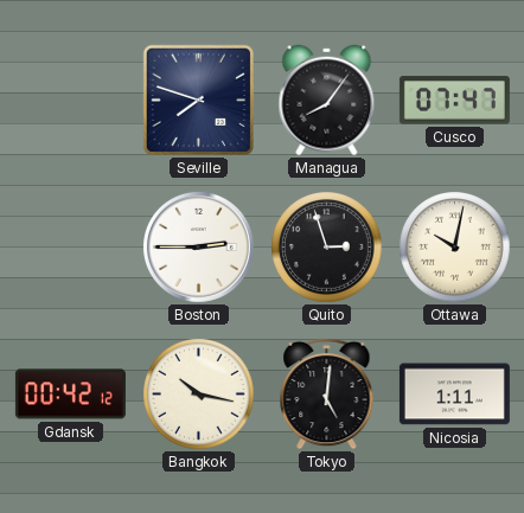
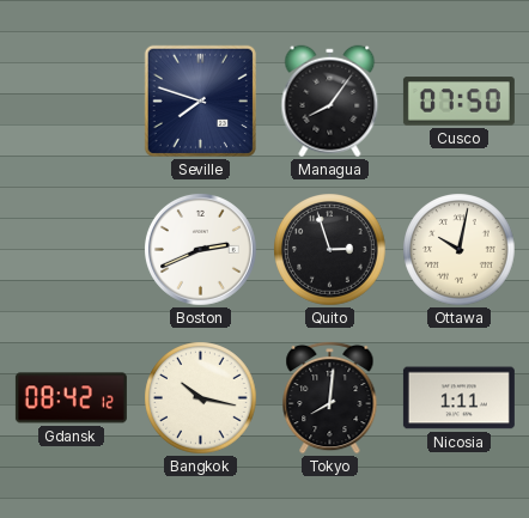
Cusco: 07:47 -> 07:50 (458, 102)
Boston: 2:45 -> 2:41 (200, 249)
Gdansk: 00:42 -> 08:42 (71, 398)
Tokyo: 5:01 -> 8:01 (330, 397)
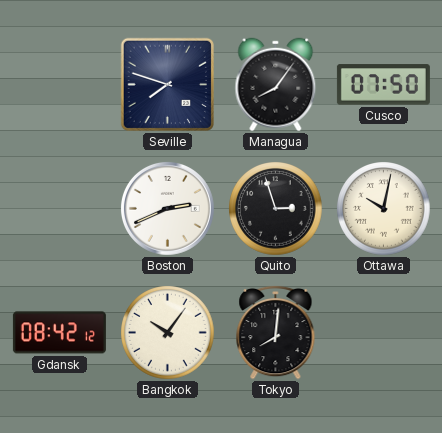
Bangkok: 10:17 -> 10:06 (168, 333)
Nicosia: 1:11 -> none (458, 398)
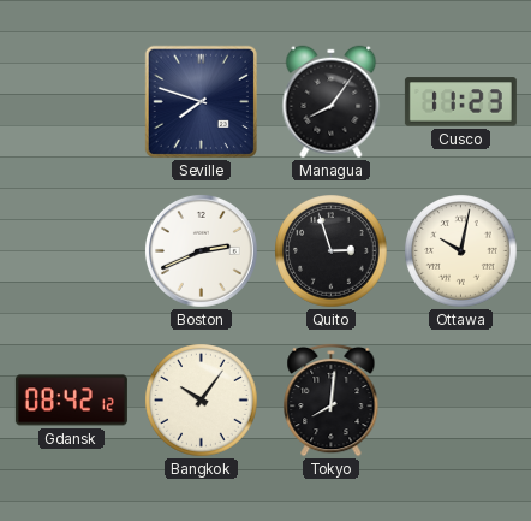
Cusco: 07:50 -> 11:23 (460, 102)
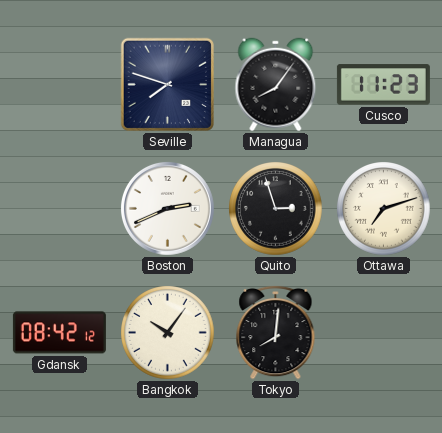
Ottawa: 10:02 -> 7:12 (384, 209)
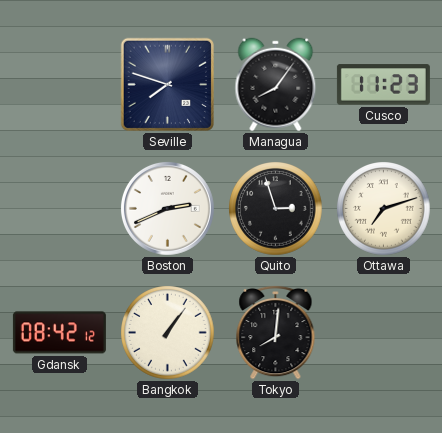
Bangkok: 10:06 -> 1:06 (168, 333)
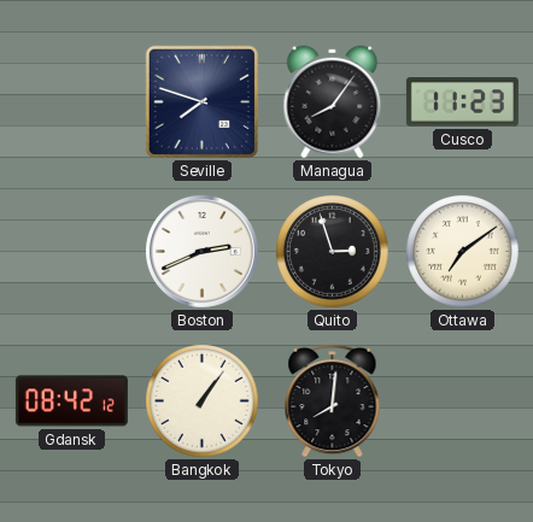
Ottawa: 7:12 -> 7:09 (463, 252)
